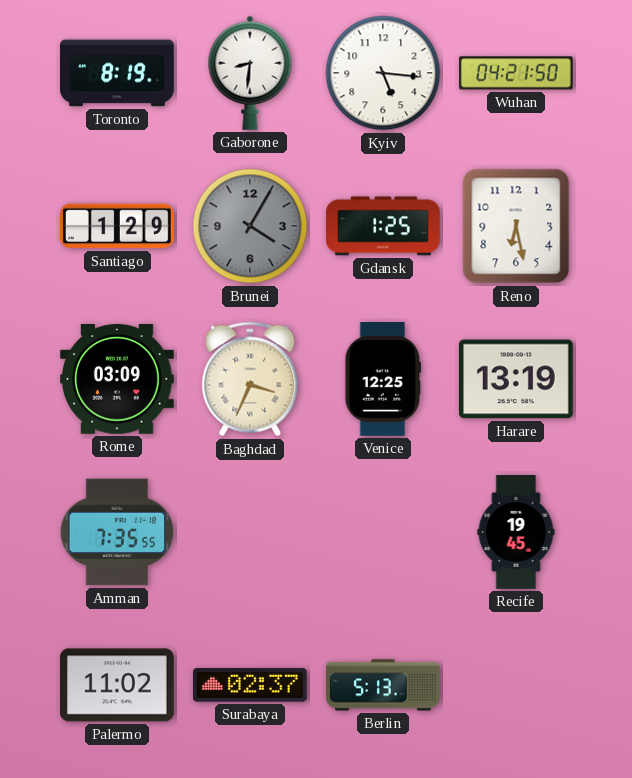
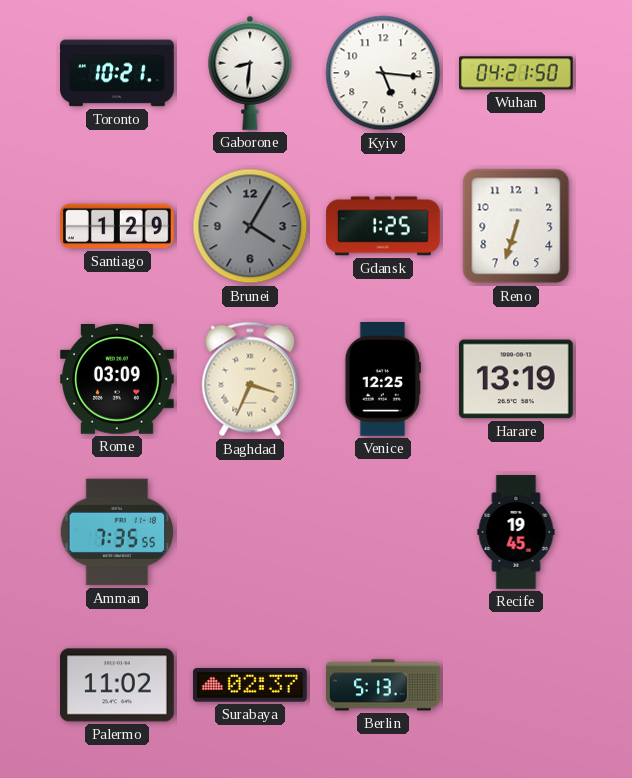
Toronto: 8:19 -> 10:21 (118, 73)
Reno: 6:28 -> 6:33 (516, 226)
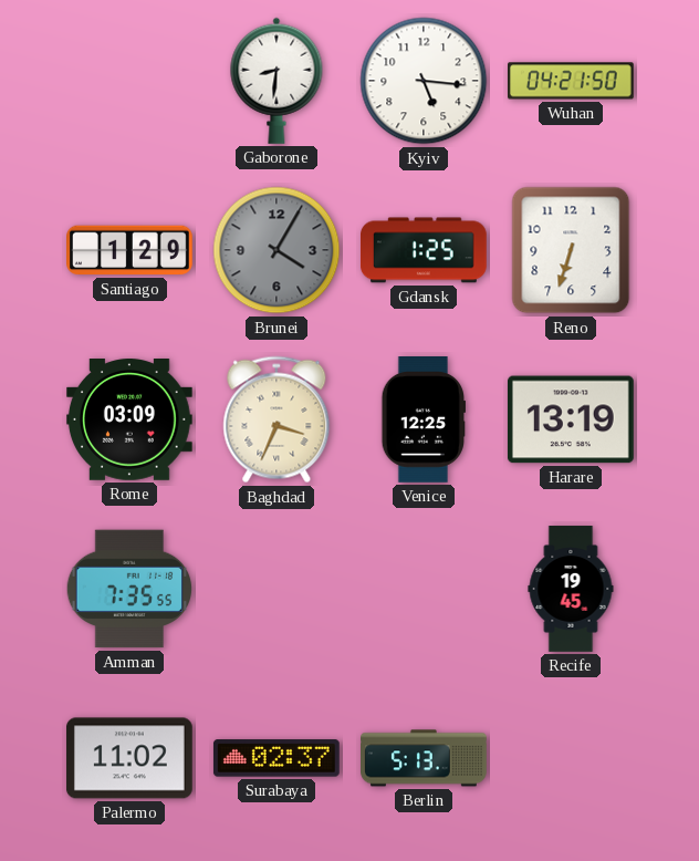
Toronto: 10:21 -> none (118, 73)
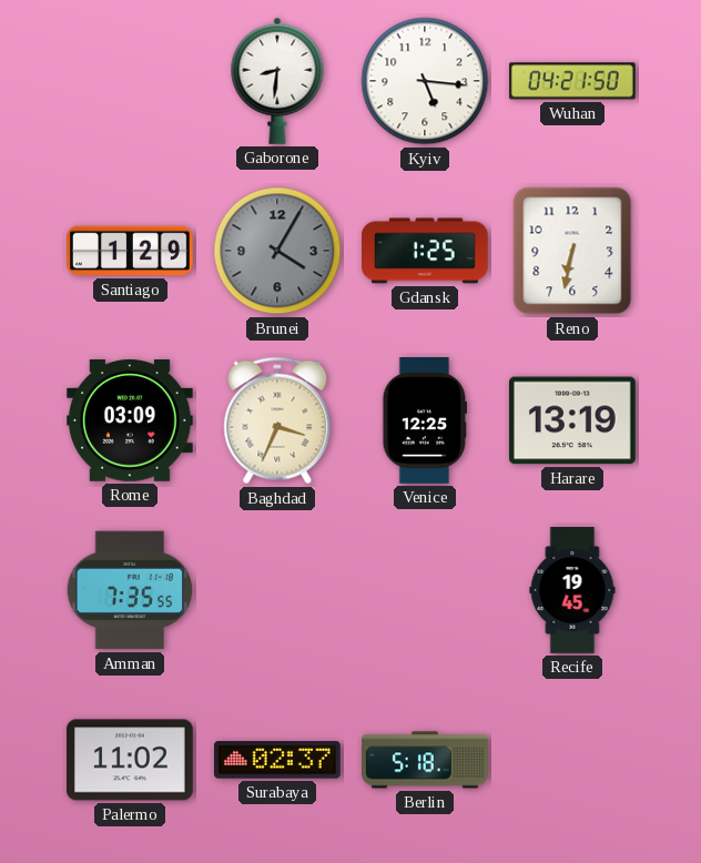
Reno: 6:33 -> 6:32 (572, 251)
Berlin: 5:13 -> 5:18 (426, 760)
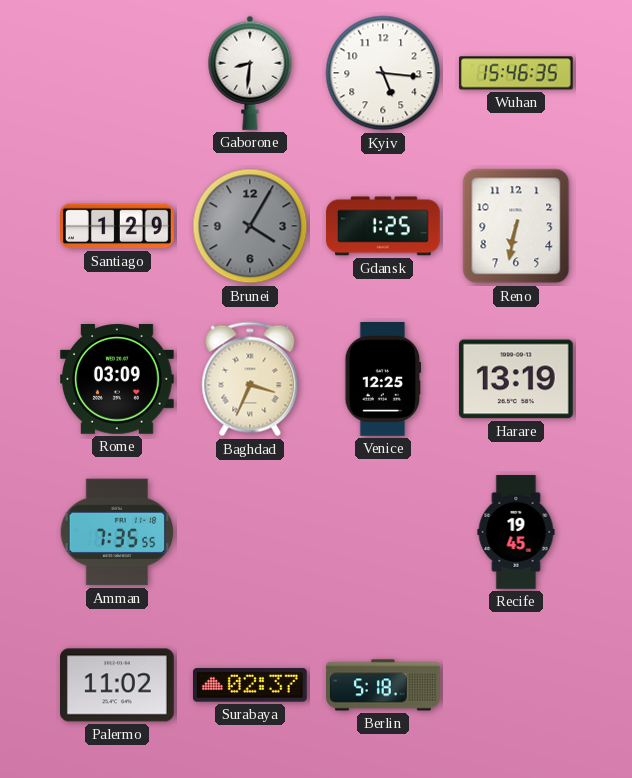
Wuhan: 04:21 -> 15:46 (517, 73)
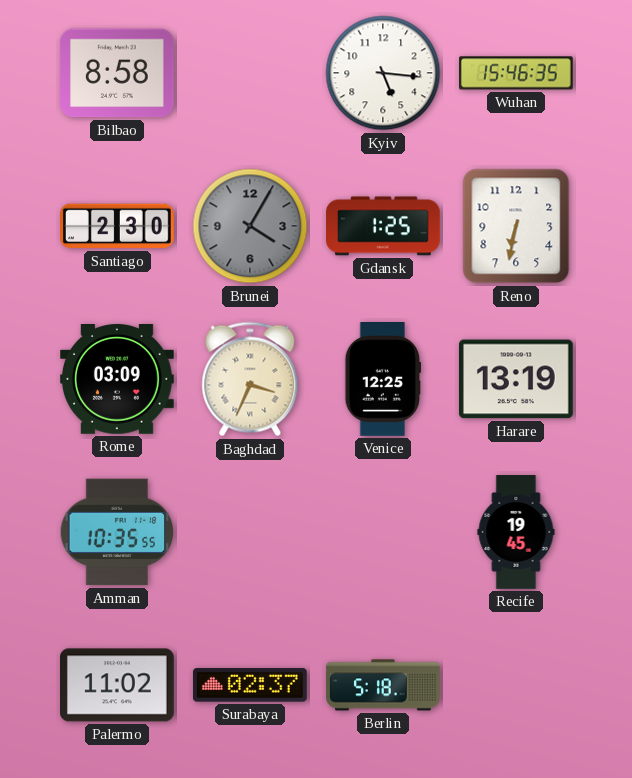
Bilbao: none -> 8:58 (117, 73)
Gaborone: 8:31 -> none (250, 73)
Santiago: 1:29 -> 2:30 (118, 226)
Amman: 7:35 -> 10:35 (117, 532)
